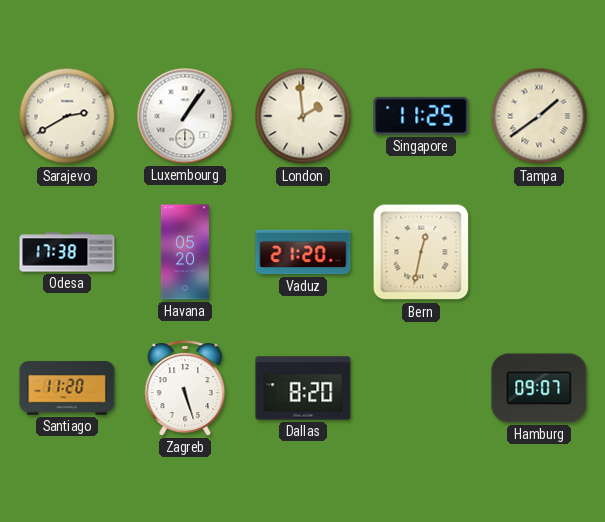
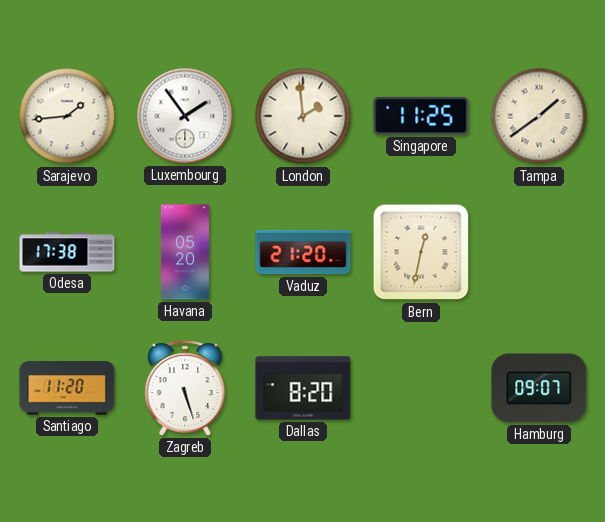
Sarajevo: 2:40 -> 1:44 (67, 116)
Luxembourg: 1:06 -> 1:54 (185, 116)
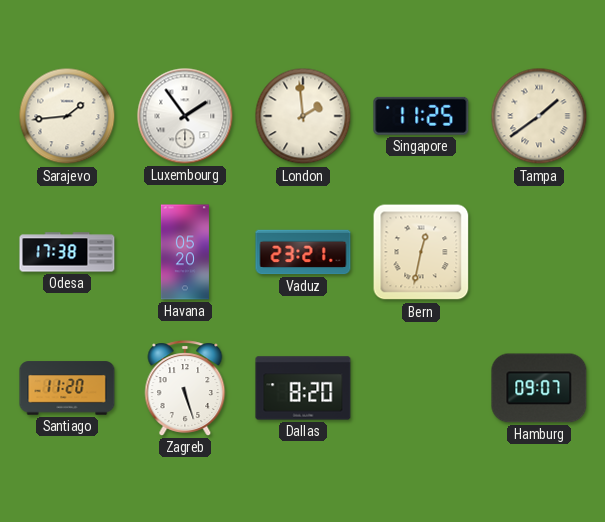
Vaduz: 21:20 -> 23:21 (303, 252)
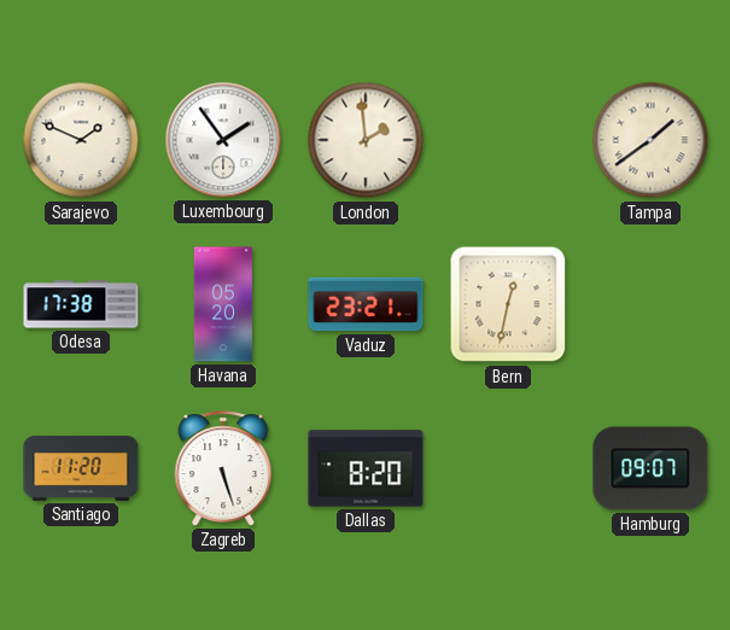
Sarajevo: 1:44 -> 1:49 (81, 140)
Singapore: 11:25 -> none (421, 116)
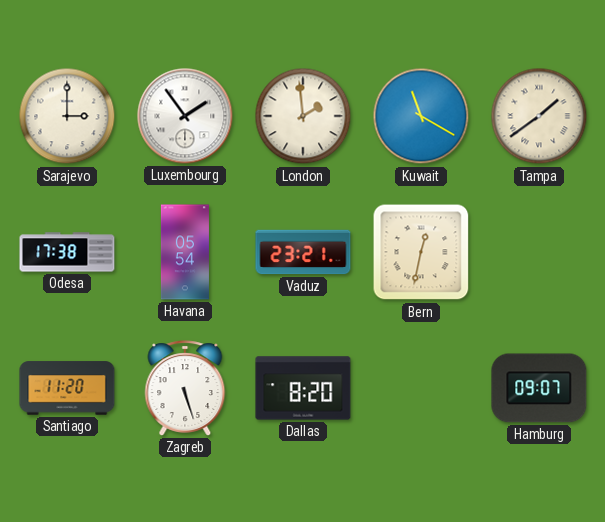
Sarajevo: 1:49 -> 3:00 (67, 116)
Kuwait: none -> 11:20 (421, 116)
Havana: 05:20 -> 05:54 (185, 252)
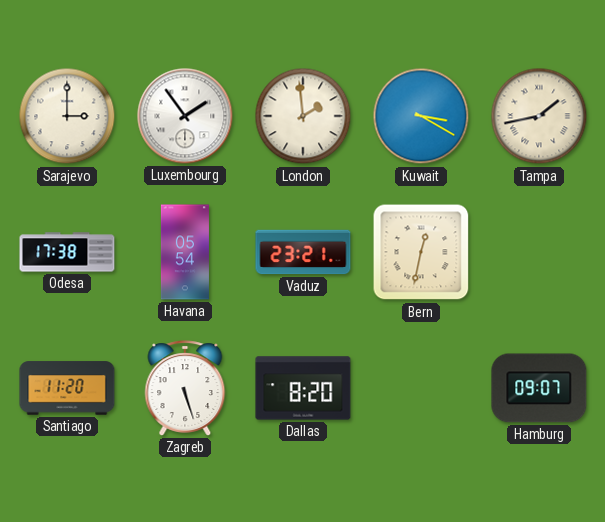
Kuwait: 11:20 -> 3:20 (421, 116)
Tampa: 1:39 -> 1:43 (539, 116)
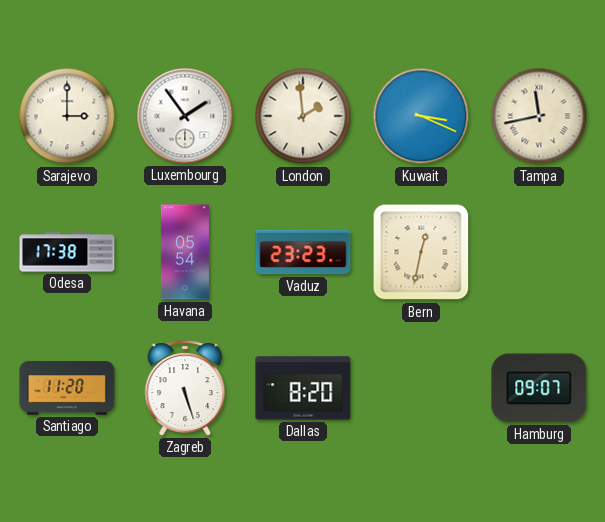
Kuwait: 3:20 -> 3:19 (421, 116)
Tampa: 1:43 -> 11:43 (539, 116)
Vaduz: 23:21 -> 23:23 (303, 252)
